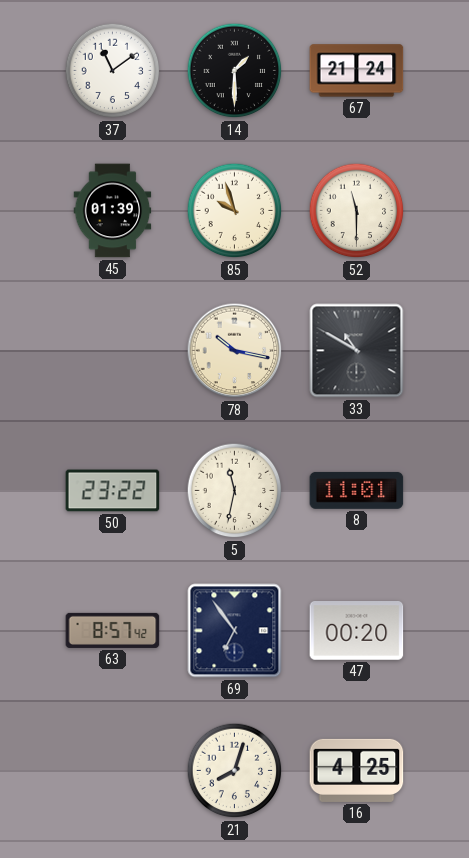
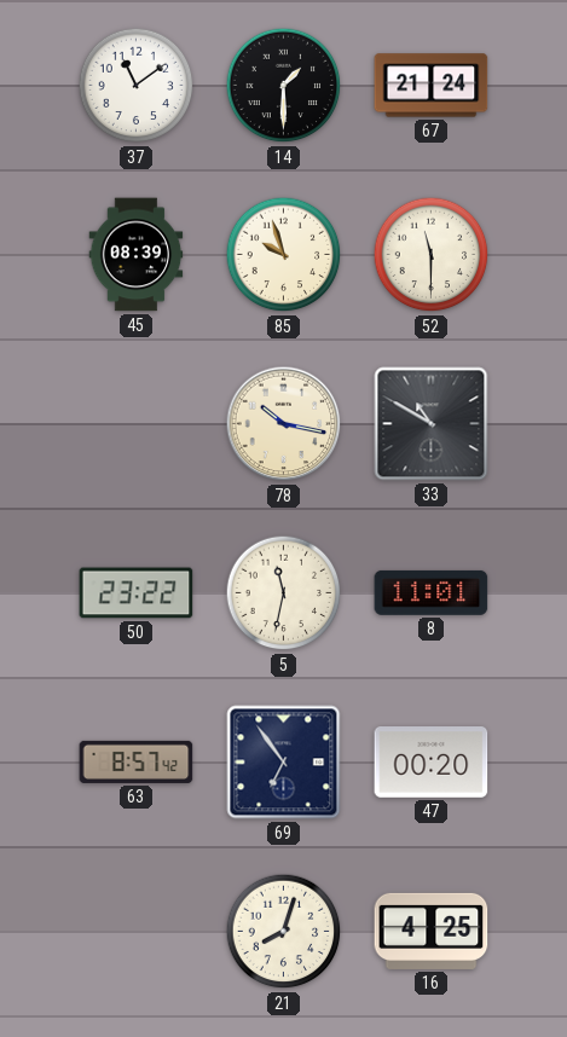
45: 01:39 -> 08:39 (137, 255)
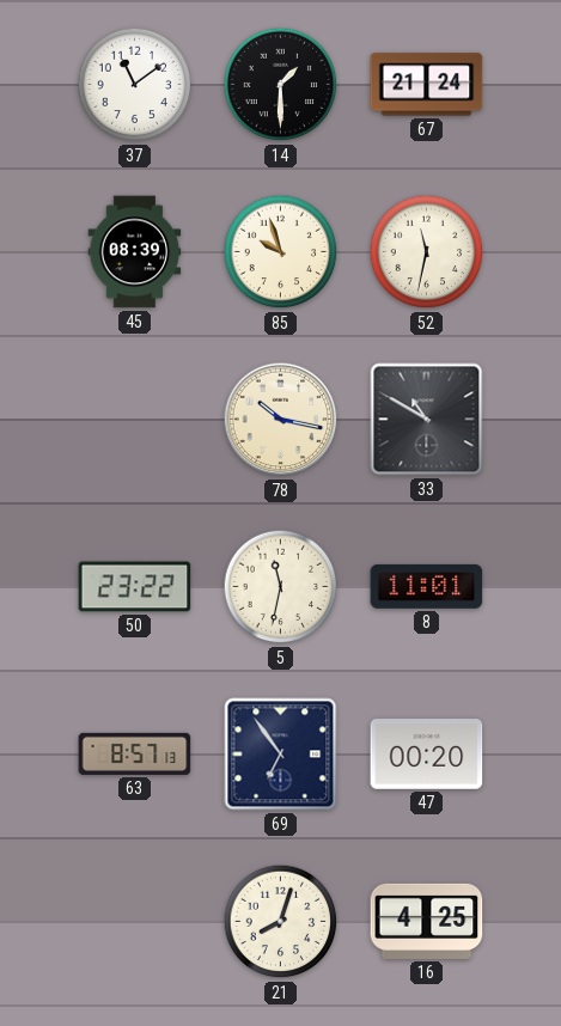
52: 11:30 -> 11:32 (427, 252)
63: 8:57:42 -> 8:57:13 (135, 753)
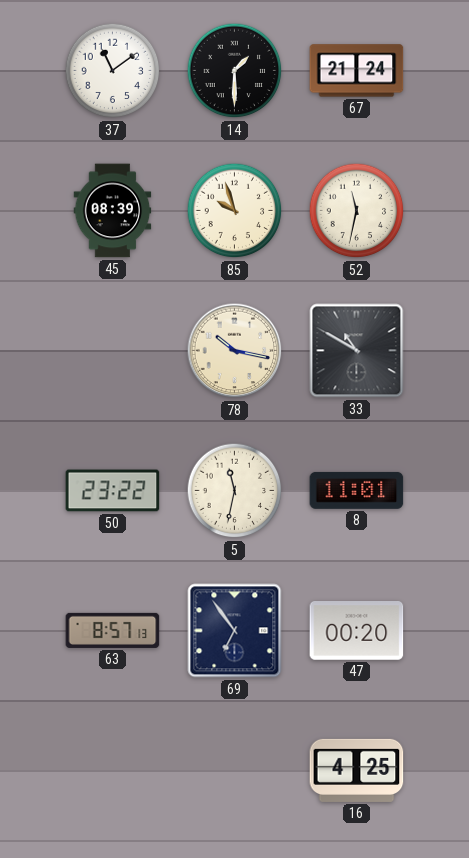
21: 8:03 -> none (281, 922)
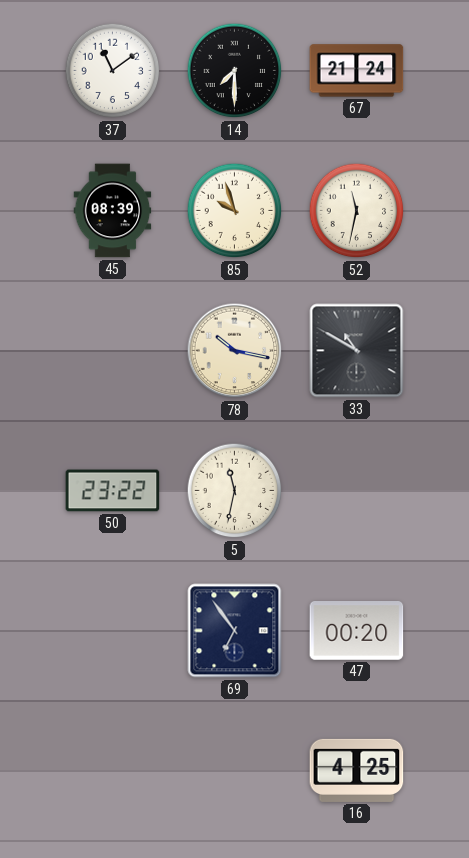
14: 1:30 -> 7:30 (235, 71)
8: 11:01 -> none (357, 490)
63: 8:57 -> none (113, 630)
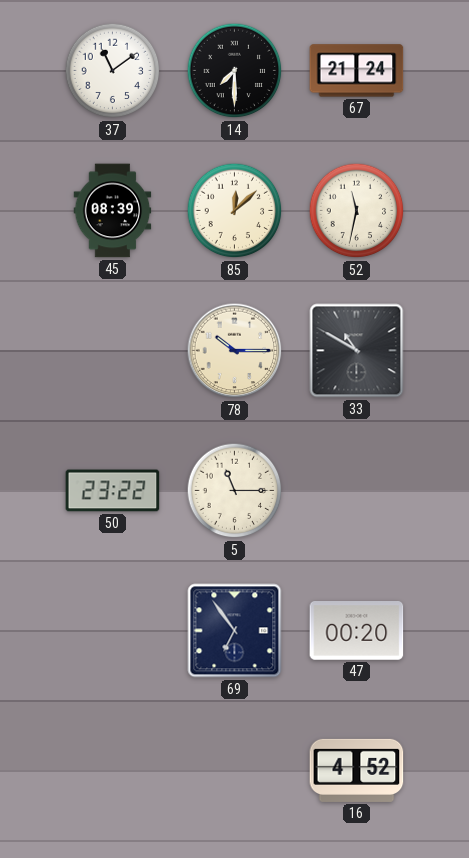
85: 9:57 -> 12:08 (235, 211)
78: 10:17 -> 10:15 (235, 351)
5: 11:32 -> 11:15 (235, 491)
16: 4:25 -> 4:52 (357, 770)
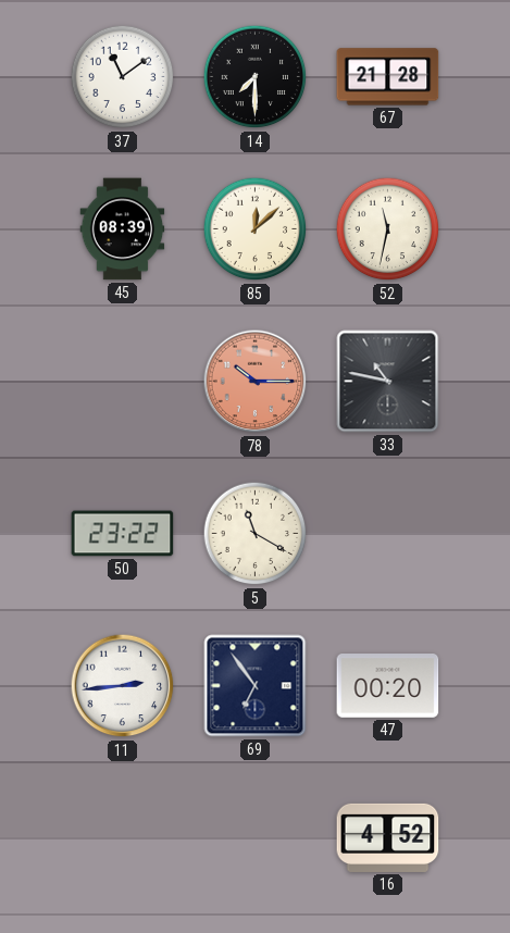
67: 21:24 -> 21:28 (388, 77)
78 dial: cream -> salmon (256, 382)
33: 10:50 -> 10:47 (388, 382)
5: 11:15 -> 11:20 (256, 534)
11: none -> 2:44 (123, 686)
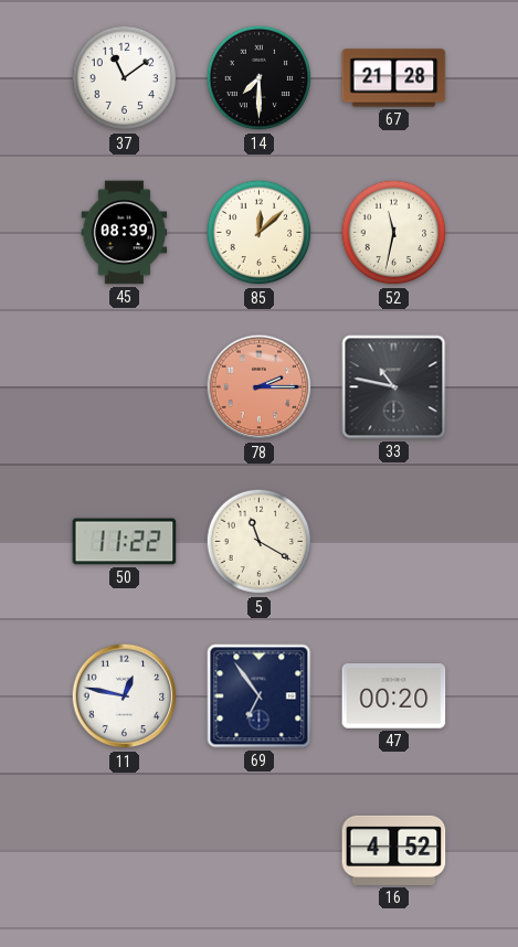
78: 10:15 -> 2:15 (260, 387)
50: 23:22 -> 11:22 (125, 542)
11: 2:44 -> 12:47 (125, 696)
